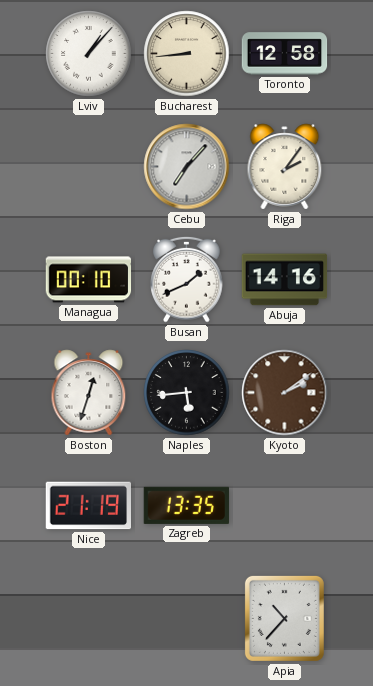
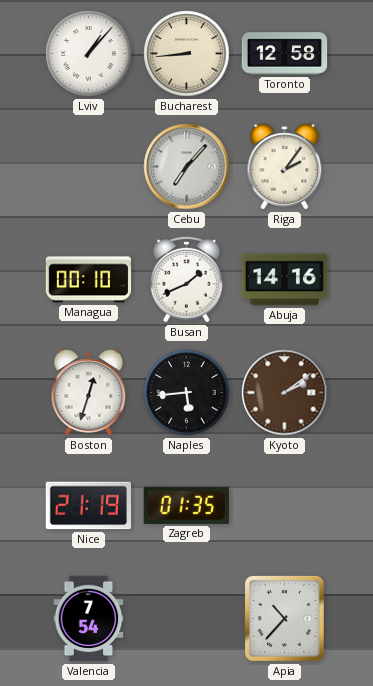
Zagreb: 13:35 -> 01:35 (186, 505)
Valencia: none -> 7:54 (89, 619)
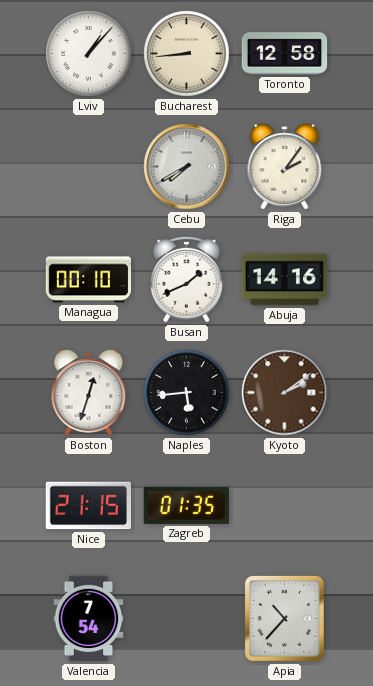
Cebu: 7:07 -> 7:40 (187, 167)
Nice: 21:19 -> 21:15 (89, 506)
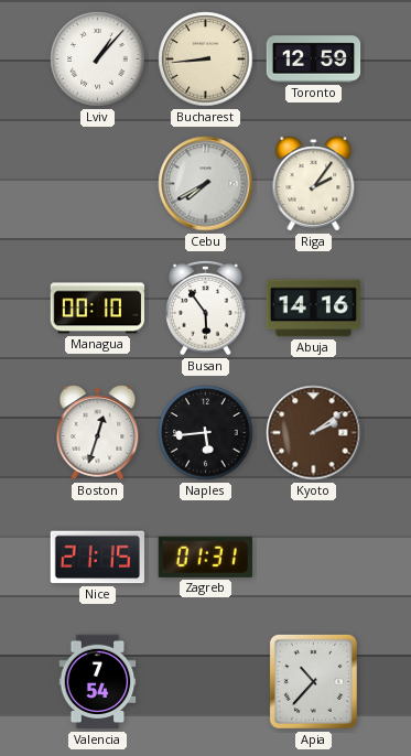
Toronto: 12:58 -> 12:59 (314, 60)
Busan: 1:41 -> 5:54 (206, 307)
Zagreb: 01:35 -> 01:31 (205, 557)
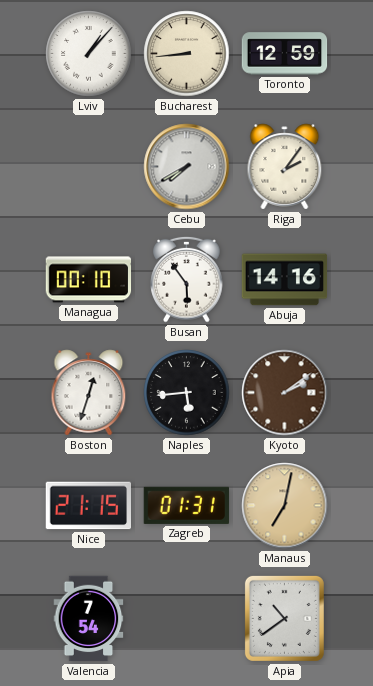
Manaus: none -> 7:02 (285, 506)
Apia: 10:37 -> 10:39 (284, 618)
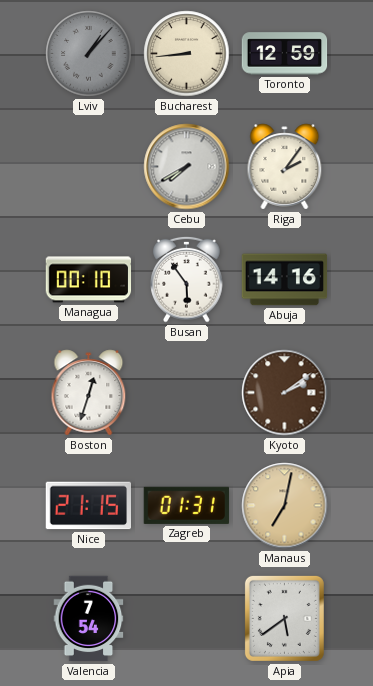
Lviv dial: white -> grey (89, 54)
Naples: 5:44 -> none (187, 393)
Apia: 10:39 -> 5:39 (284, 618)
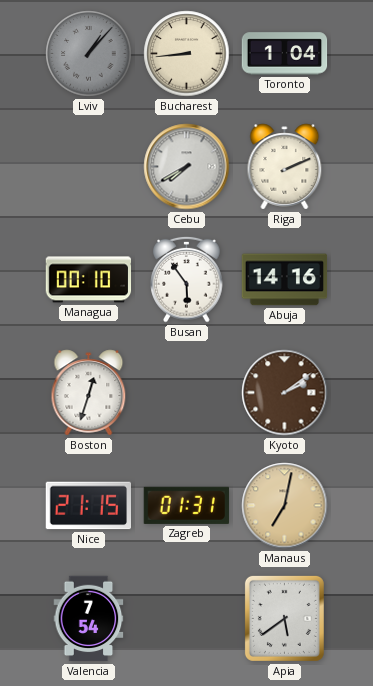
Toronto: 12:59 -> 1:04 (285, 54)
Riga: 2:06 -> 2:11 (285, 167)
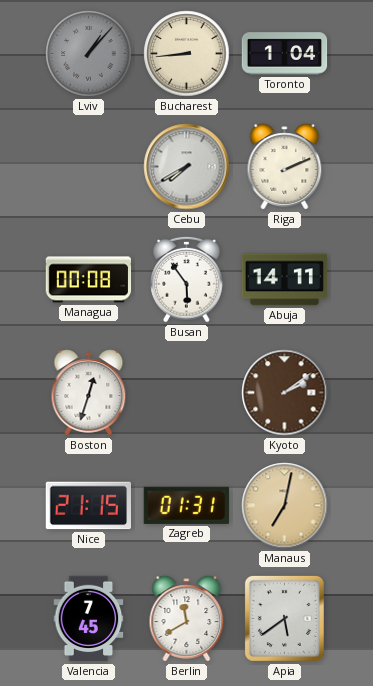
Managua: 00:10 -> 00:08 (89, 280)
Abuja: 14:16 -> 14:11 (285, 280)
Valencia: 7:54 -> 7:45 (89, 619)
Berlin: none -> 11:40 (187, 619)
